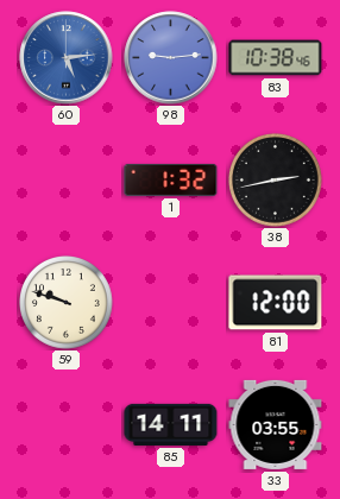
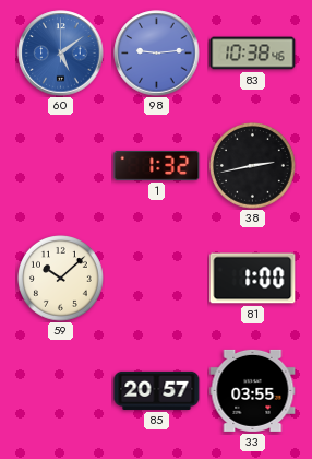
60: 5:14 -> 5:09 (61, 54)
59: 9:48 -> 10:08 (61, 279)
81: 12:00 -> 1:00 (253, 279)
85: 14:11 -> 20:57 (157, 390)
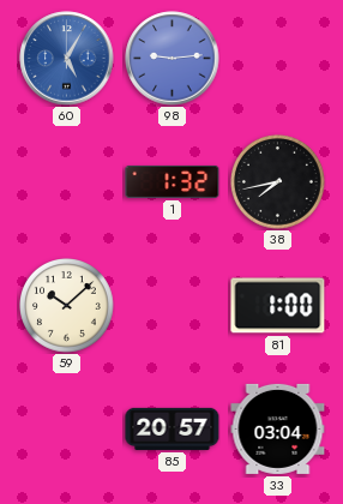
60: 5:09 -> 5:05 (67, 59)
83: 10:38 -> none (253, 54)
38: 2:43 -> 7:43 (278, 182)
33: 03:55 -> 03:04 (278, 428)
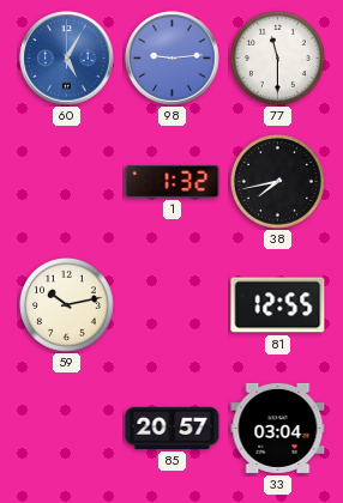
77: none -> 11:30 (278, 59)
59: 10:08 -> 10:13 (67, 305)
81: 1:00 -> 12:55 (278, 305)
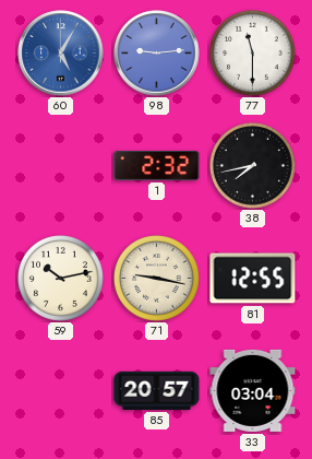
1: 1:32 -> 2:32 (157, 165)
71: none -> 9:17 (157, 279)
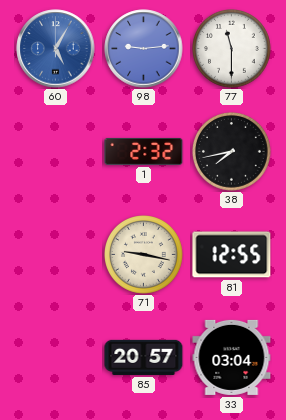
59: 10:13 -> none (61, 279)
